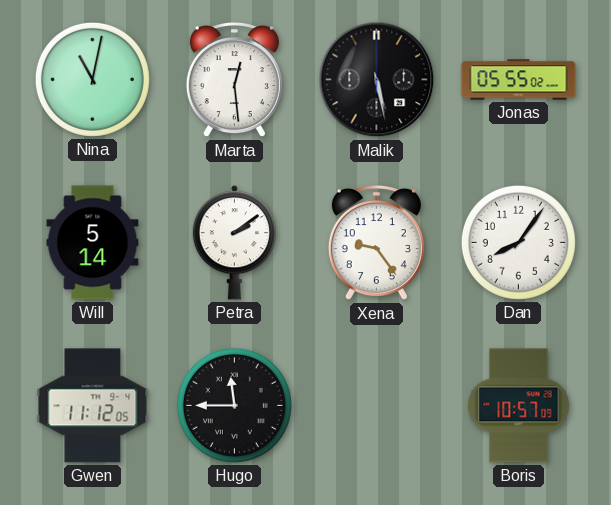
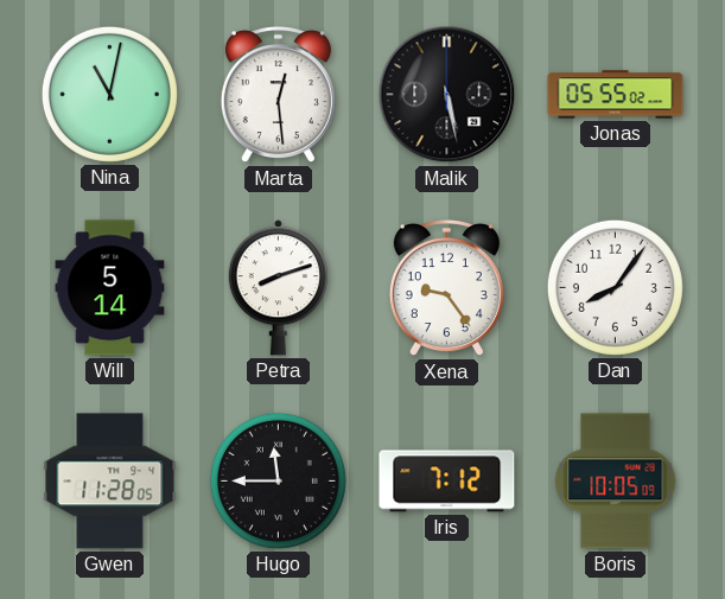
Petra: 2:09 -> 8:12 (278, 288)
Gwen: 11:12 -> 11:28 (110, 482)
Iris: none -> 7:12 (447, 482)
Boris: 10:57 -> 10:05 (616, 482)
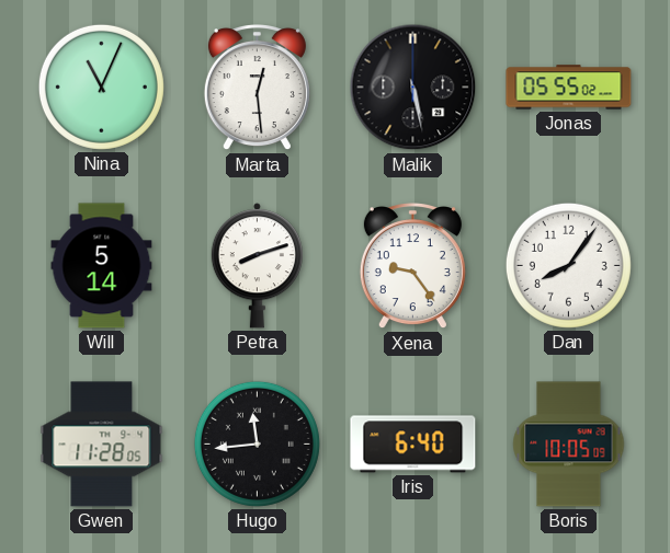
Nina: 11:02 -> 11:04 (101, 87)
Hugo: 11:45 -> 11:44 (257, 443)
Iris: 7:12 -> 6:40 (413, 445)
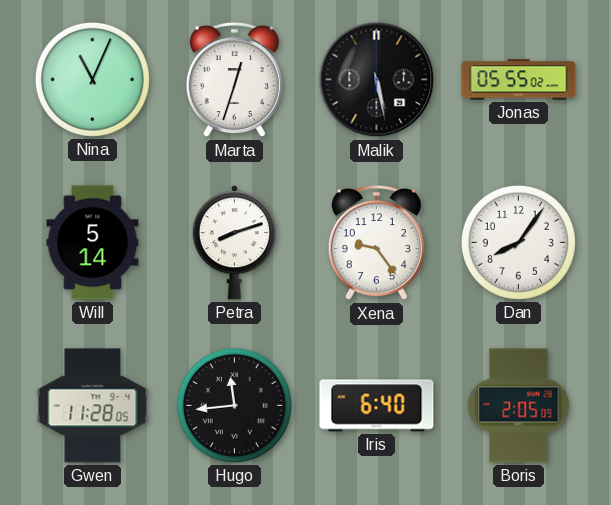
Marta: 12:29 -> 12:33 (234, 81)
Boris: 10:05 -> 2:05 (519, 406)
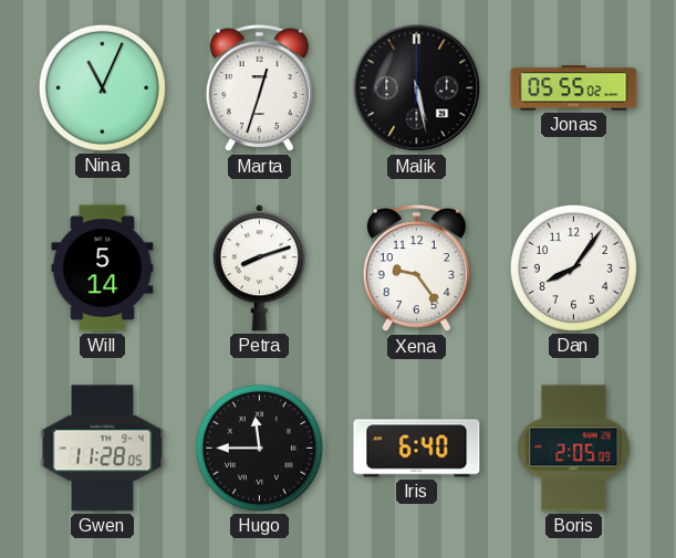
Hugo: 11:44 -> 11:45 (259, 448)
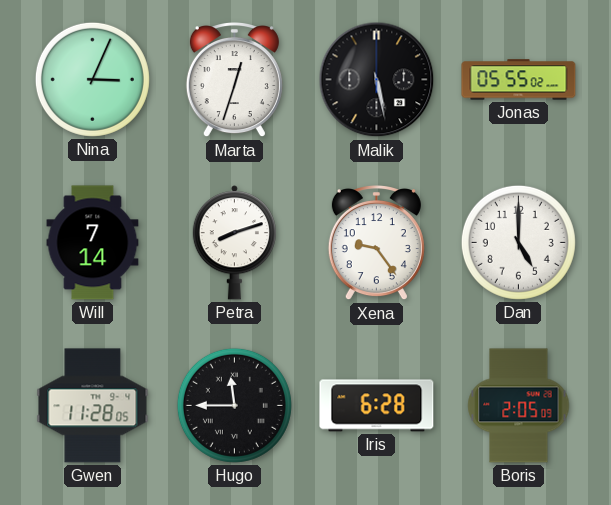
Nina: 11:04 -> 3:04 (92, 79)
Will: 5:14 -> 7:14 (93, 243)
Dan: 8:06 -> 5:00 (518, 242)
Iris: 6:40 -> 6:28 (377, 406)
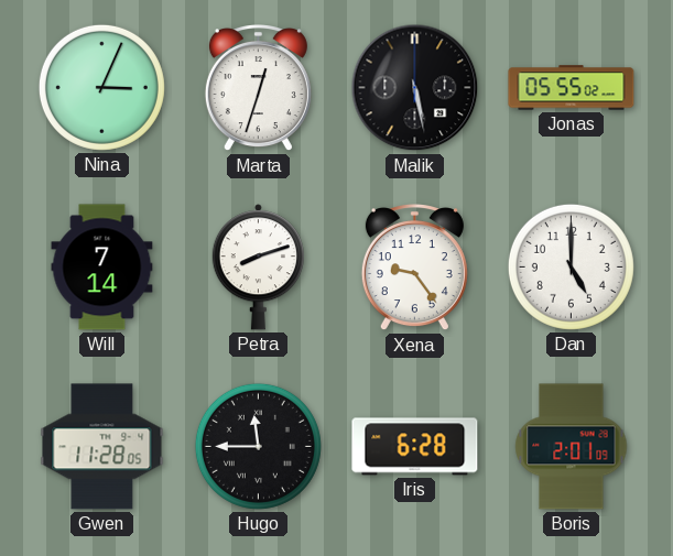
Boris: 2:05 -> 2:01 (572, 447)
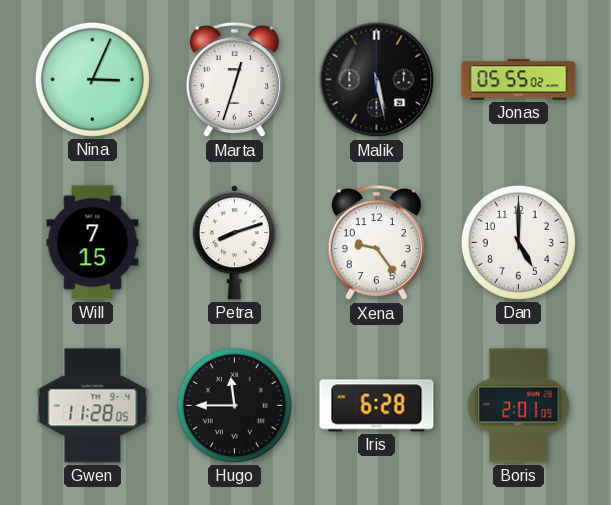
Will: 7:14 -> 7:15 (93, 243)
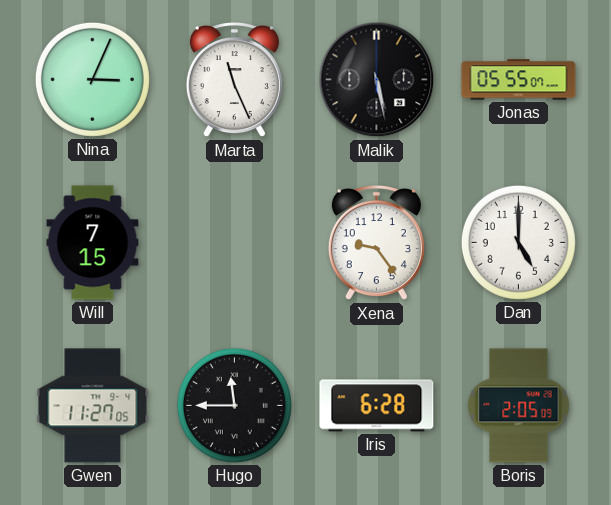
Marta: 12:33 -> 11:26 (234, 81)
Jonas: 05:55:02 -> 05:55:07 (519, 80)
Petra: 8:12 -> none (234, 243)
Gwen: 11:28 -> 11:27 (93, 406)
Boris: 2:01 -> 2:05 (519, 406)
